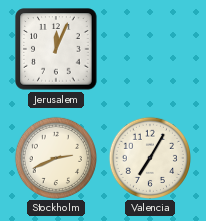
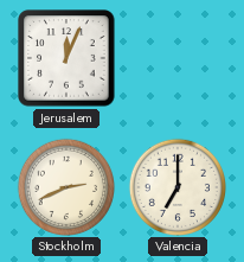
Valencia: 7:05 -> 7:00 (176, 186)
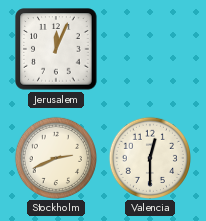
Valencia: 7:00 -> 12:30 (149, 157)
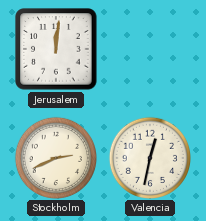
Jerusalem: 12:04 -> 12:01 (56, 49)
Valencia: 12:30 -> 12:32 (149, 157)
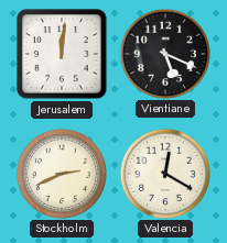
Vientiane: none -> 5:19 (164, 53)
Valencia: 12:32 -> 12:20 (164, 173)
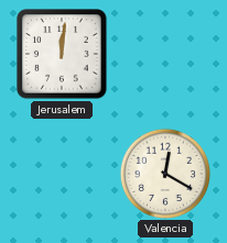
Vientiane: 5:19 -> none (164, 53)
Stockholm: 2:41 -> none (61, 173)
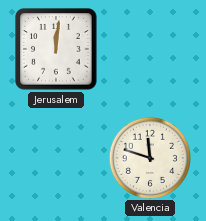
Valencia: 12:20 -> 11:48 (149, 157)
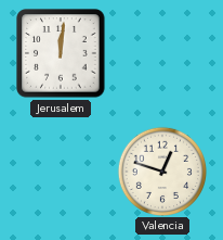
Valencia: 11:48 -> 12:48 (161, 170)
